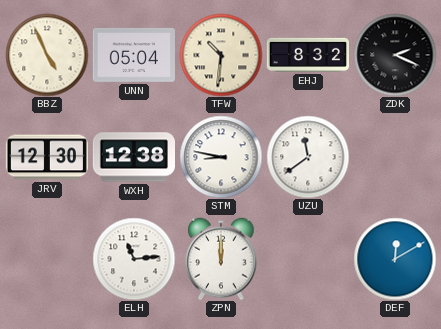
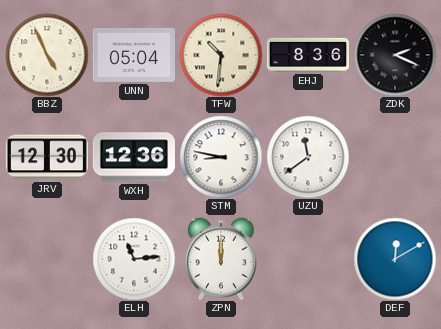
EHJ: 8:32 -> 8:36 (307, 55)
WXH: 12:38 -> 12:36 (133, 157)
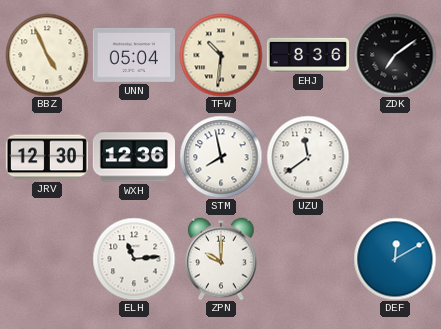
ZDK: 2:19 -> 7:09 (395, 55)
STM: 8:47 -> 7:58 (221, 157)
ZPN: 12:00 -> 10:00 (221, 259)
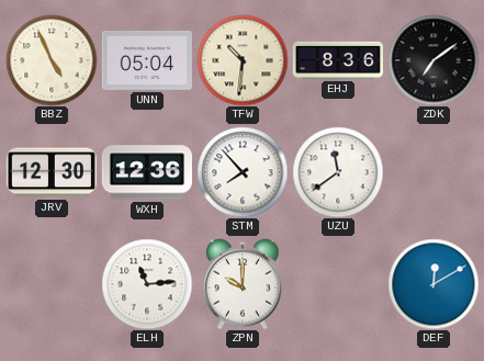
STM: 7:58 -> 7:53 (243, 172)
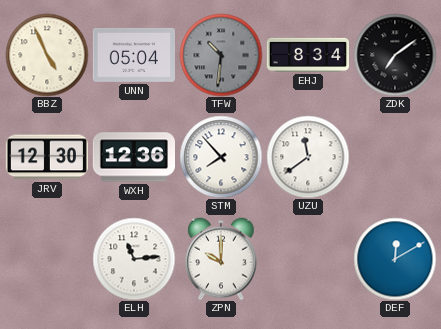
TFW dial: cream -> grey (221, 55)
EHJ: 8:36 -> 8:34 (307, 55)
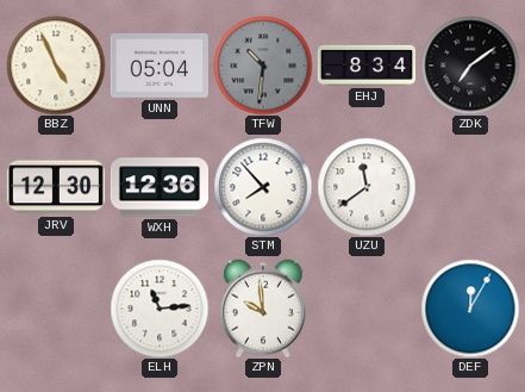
ZPN: 10:00 -> 9:59 (263, 309)
DEF: 12:10 -> 12:05 (470, 309)
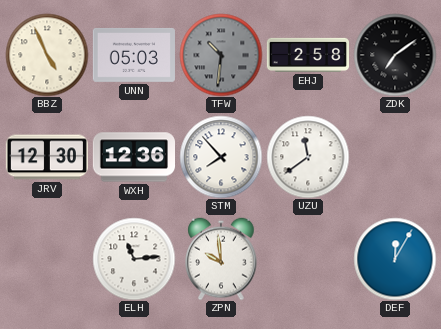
UNN: 05:04 -> 05:03 (134, 55)
EHJ: 8:34 -> 2:58 (307, 55)
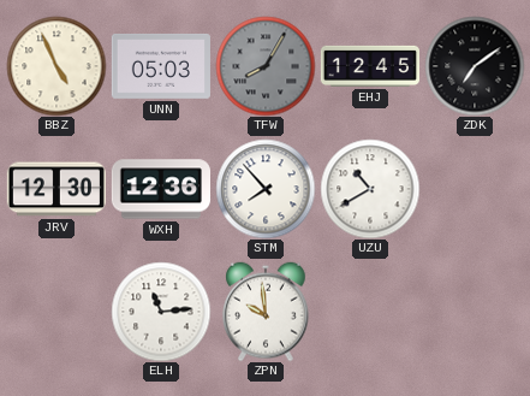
TFW: 10:31 -> 8:05 (266, 66)
EHJ: 2:58 -> 12:45 (369, 66)
UZU: 11:39 -> 10:40 (370, 189)
DEF: 12:05 -> none (395, 259)
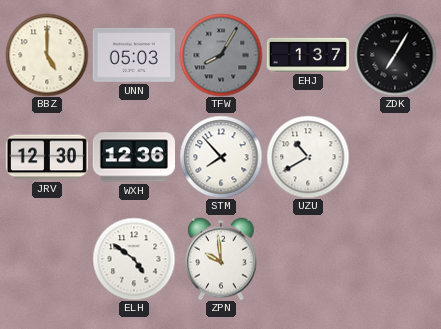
BBZ: 4:56 -> 5:00 (47, 55)
EHJ: 12:45 -> 1:37 (307, 55)
ZDK: 7:09 -> 7:05 (395, 55)
ELH: 11:14 -> 4:51 (134, 259)
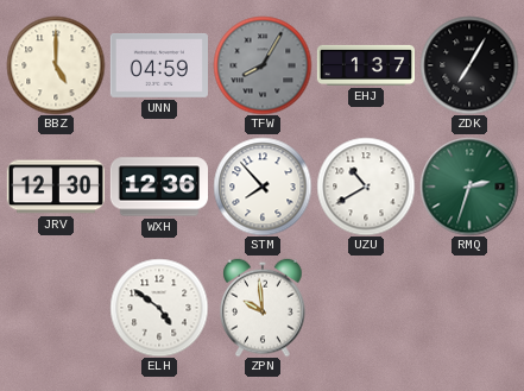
UNN: 05:03 -> 04:59 (159, 65)
RMQ: none -> 2:33 (469, 187)
